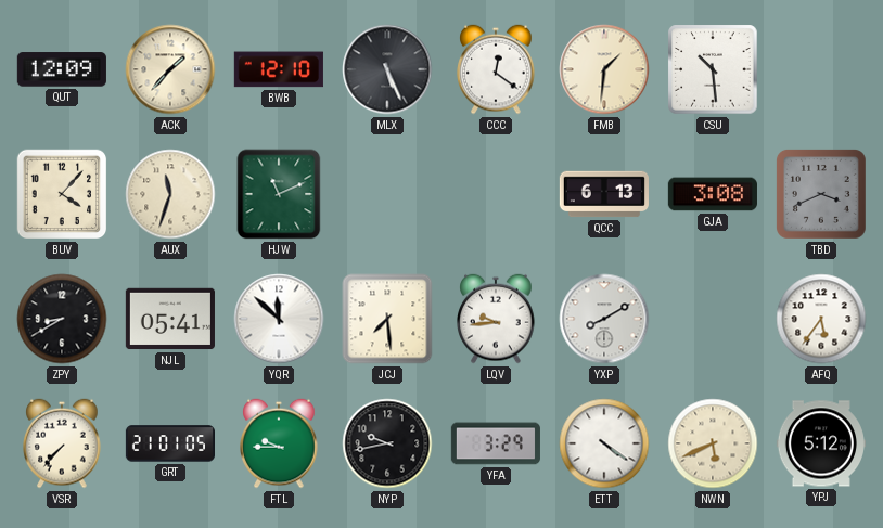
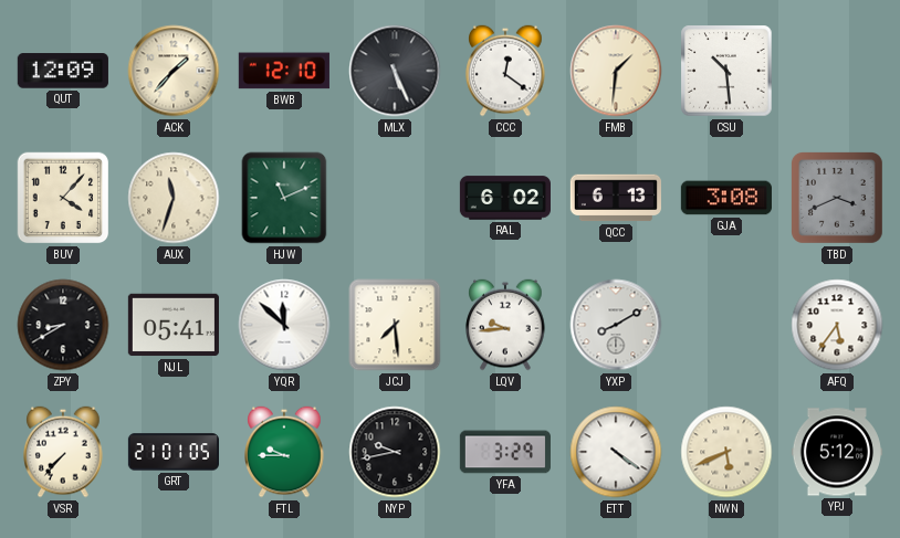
RAL: none -> 6:02 (504, 198)
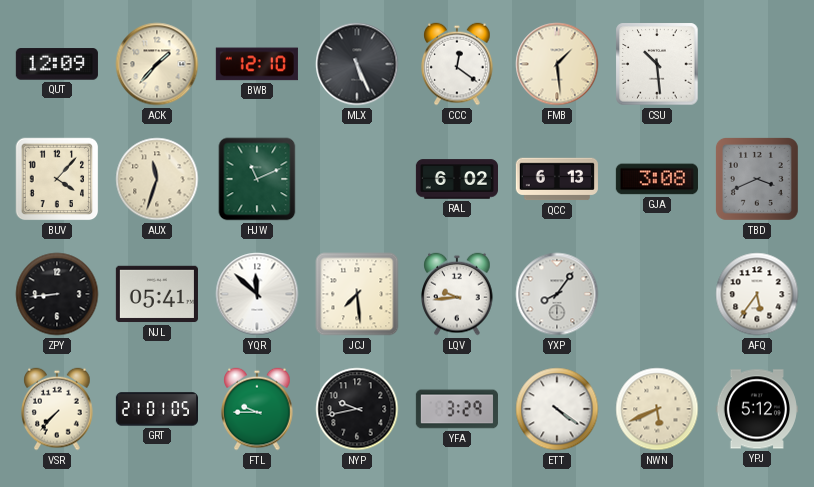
FMB: 1:31 -> 1:29 (557, 64)
ZPY: 8:40 -> 8:44 (57, 294)
YXP: 8:10 -> 8:06 (557, 294)
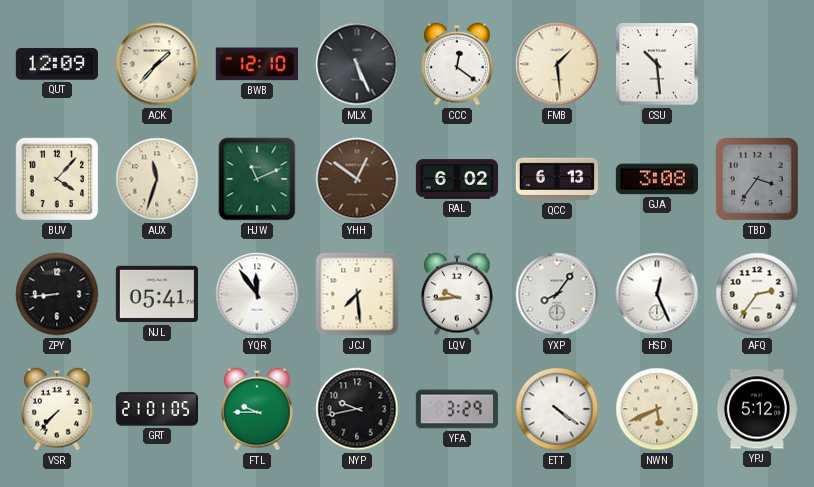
YHH: none -> 12:51 (357, 179)
TBD: 3:41 -> 3:36 (757, 179)
YQR: 11:52 -> 11:54 (257, 294)
HSD: none -> 12:26 (657, 294)
AFQ: 5:36 -> 2:36 (757, 294)
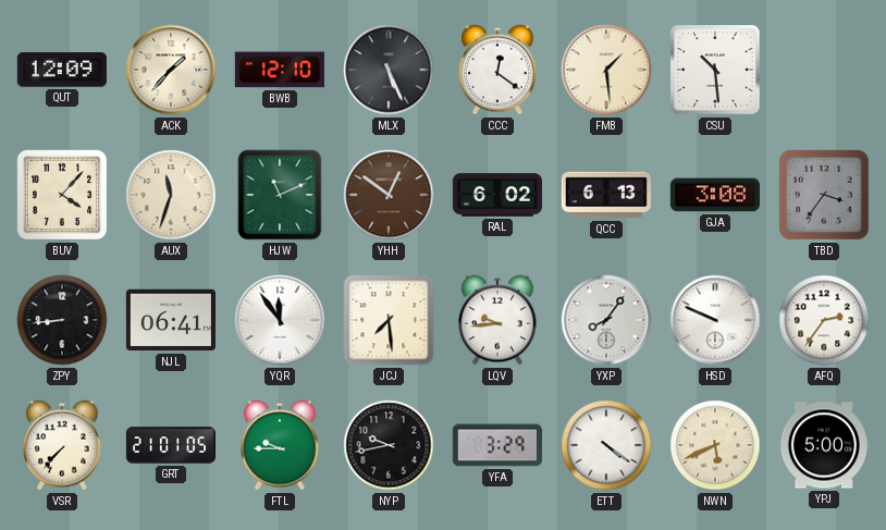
NJL: 05:41 -> 06:41 (171, 320)
HSD: 12:26 -> 9:49 (715, 320)
YPJ: 5:12 -> 5:00 (824, 445)
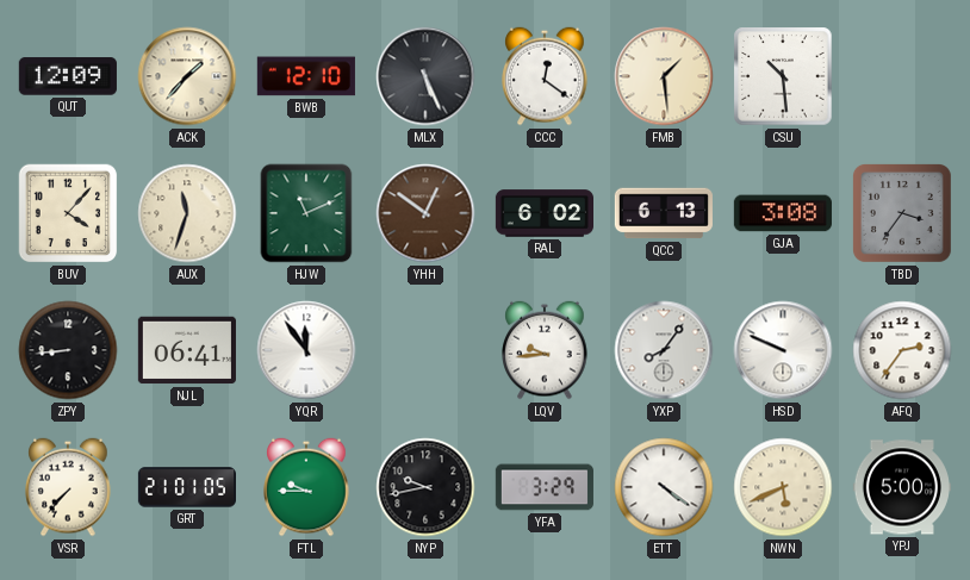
JCJ: 7:29 -> none (389, 320)
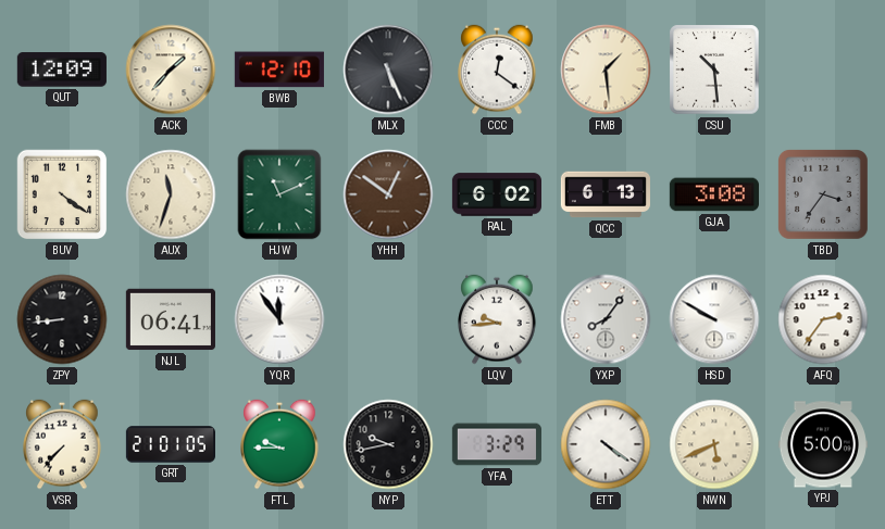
BUV: 4:07 -> 4:21 (62, 194)
HSD: 9:49 -> 9:50 (714, 319)
